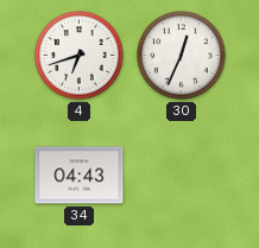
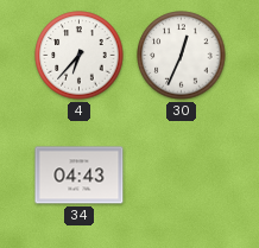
4: 6:42 -> 6:37 (80, 56)
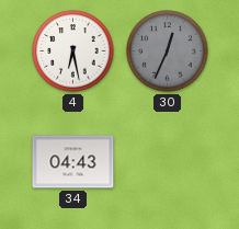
4: 6:37 -> 6:28 (73, 51)
30 dial: white -> grey (168, 51)
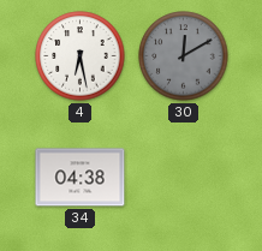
30: 12:34 -> 12:10 (184, 56)
34: 04:43 -> 04:38 (81, 178)
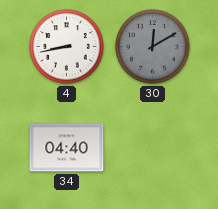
4: 6:28 -> 8:43 (67, 47)
34: 04:38 -> 04:40 (67, 148)
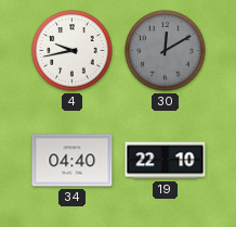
4: 8:43 -> 9:43 (73, 51)
19: none -> 22:10 (166, 161)
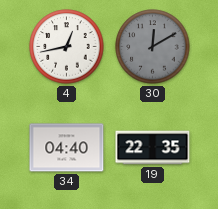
4: 9:43 -> 12:43 (67, 47)
19: 22:10 -> 22:35 (153, 148)
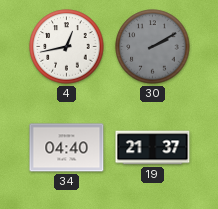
30: 12:10 -> 2:10 (153, 47)
19: 22:35 -> 21:37 (153, 148)
